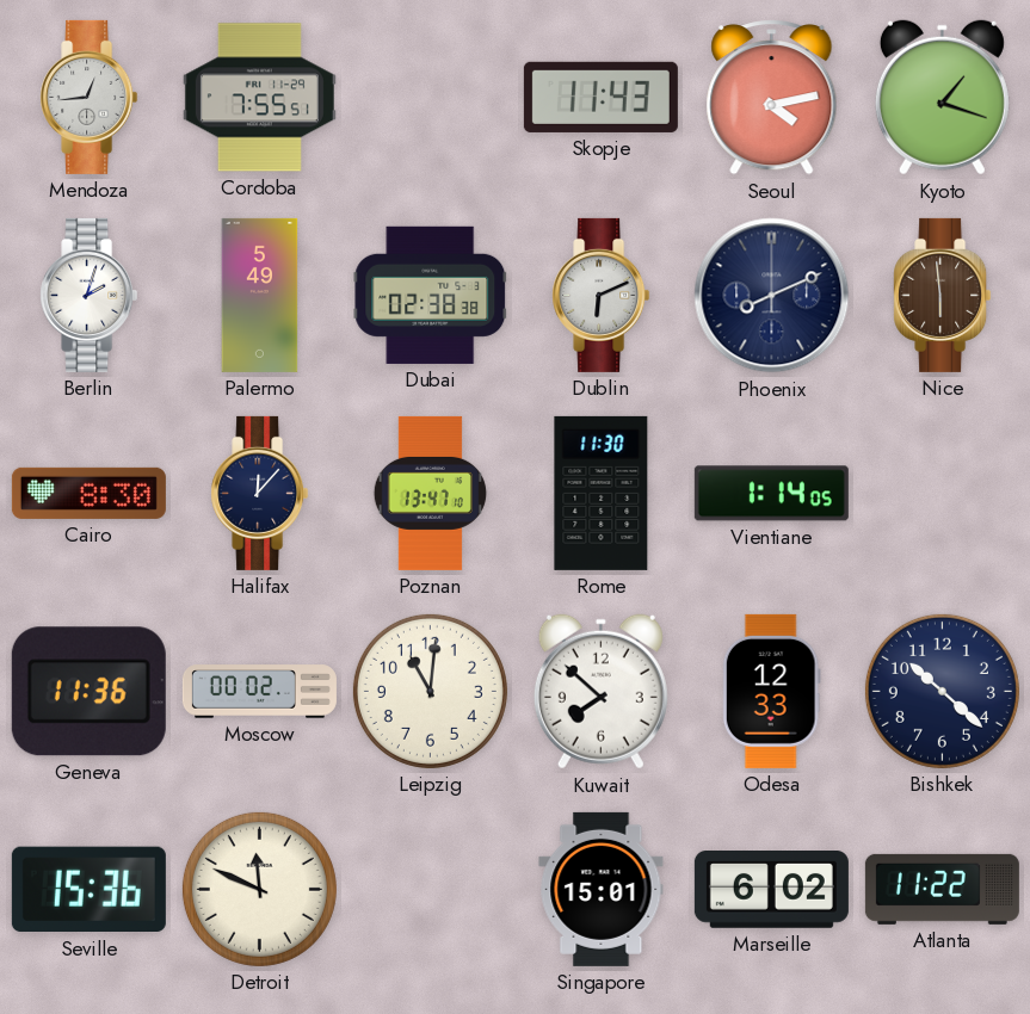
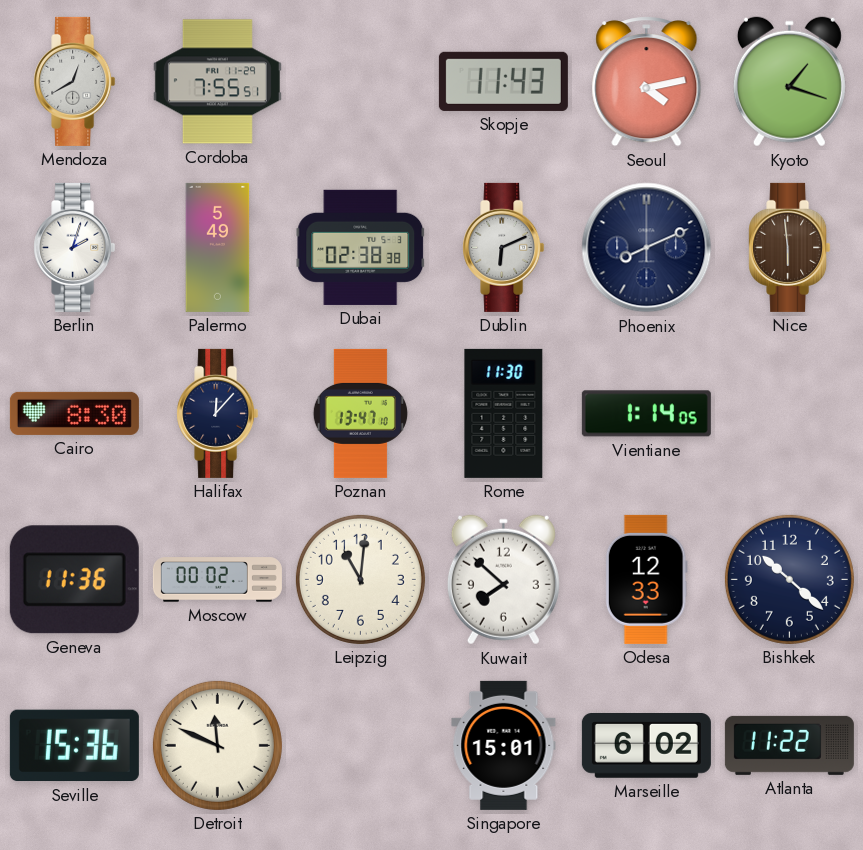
Mendoza: 12:44 -> 12:40 (75, 81)
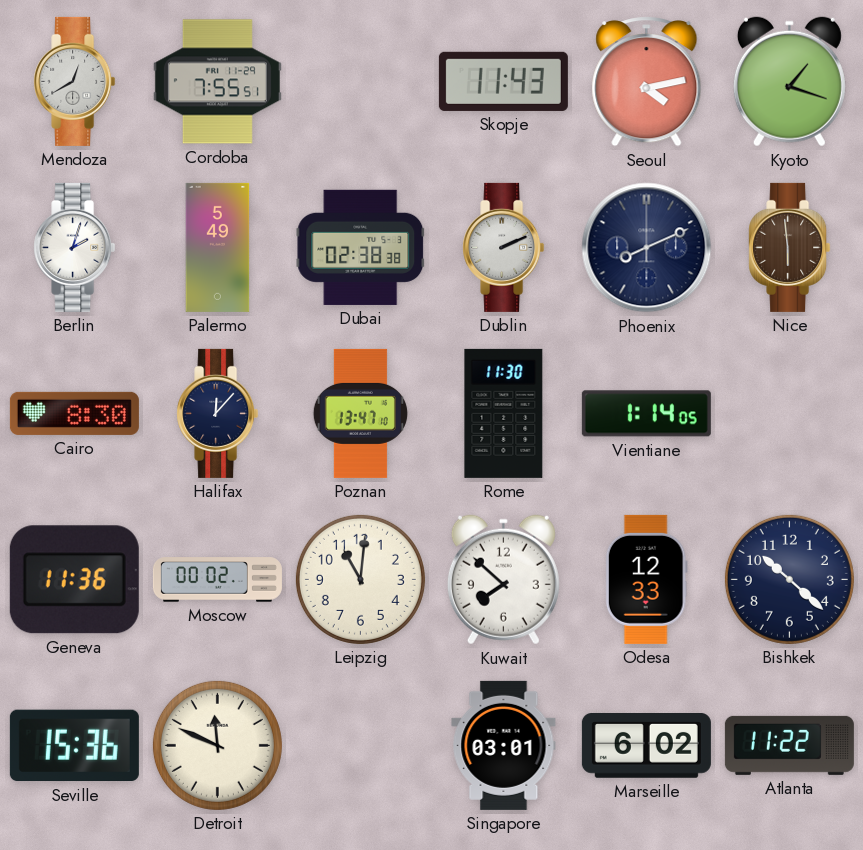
Dublin: 6:11 -> 2:11 (504, 247)
Singapore: 15:01 -> 03:01 (504, 745)
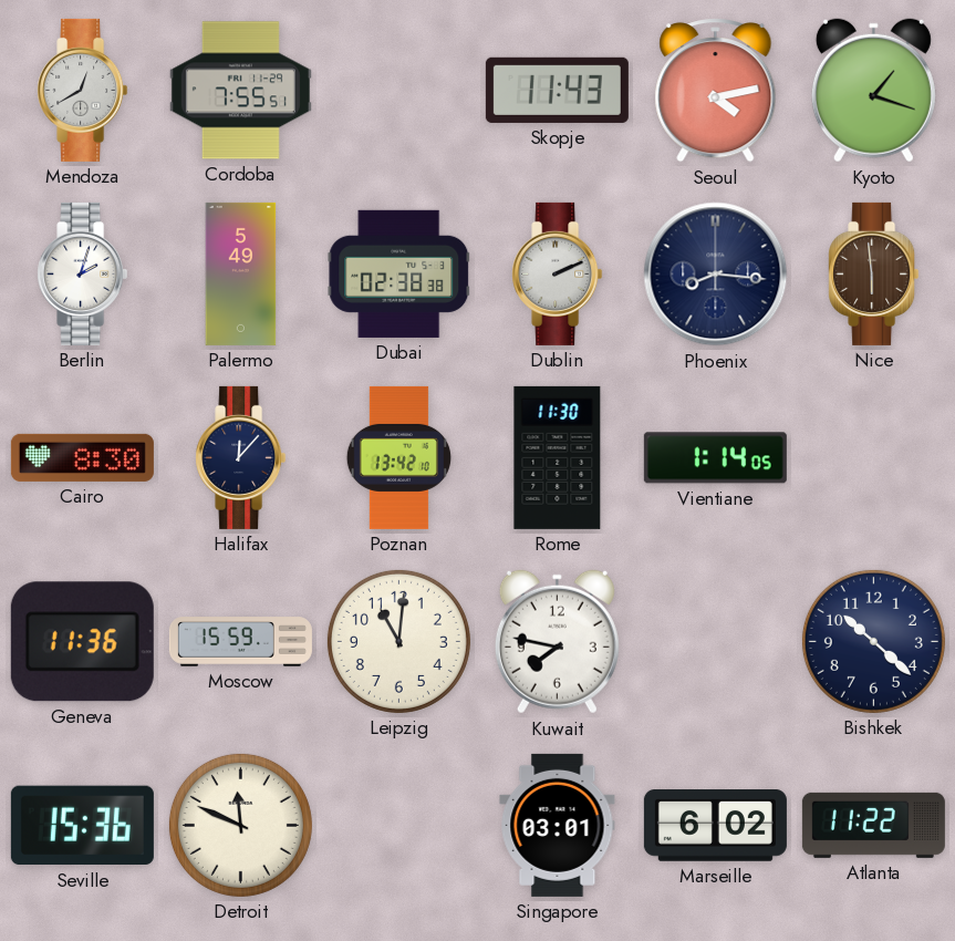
Phoenix: 8:11 -> 8:16 (716, 275)
Poznan: 13:47 -> 13:42 (398, 457)
Moscow: 00:02 -> 15:59 (240, 642)
Kuwait: 7:52 -> 7:47 (557, 642)
Odesa: 12:33 -> none (646, 579)
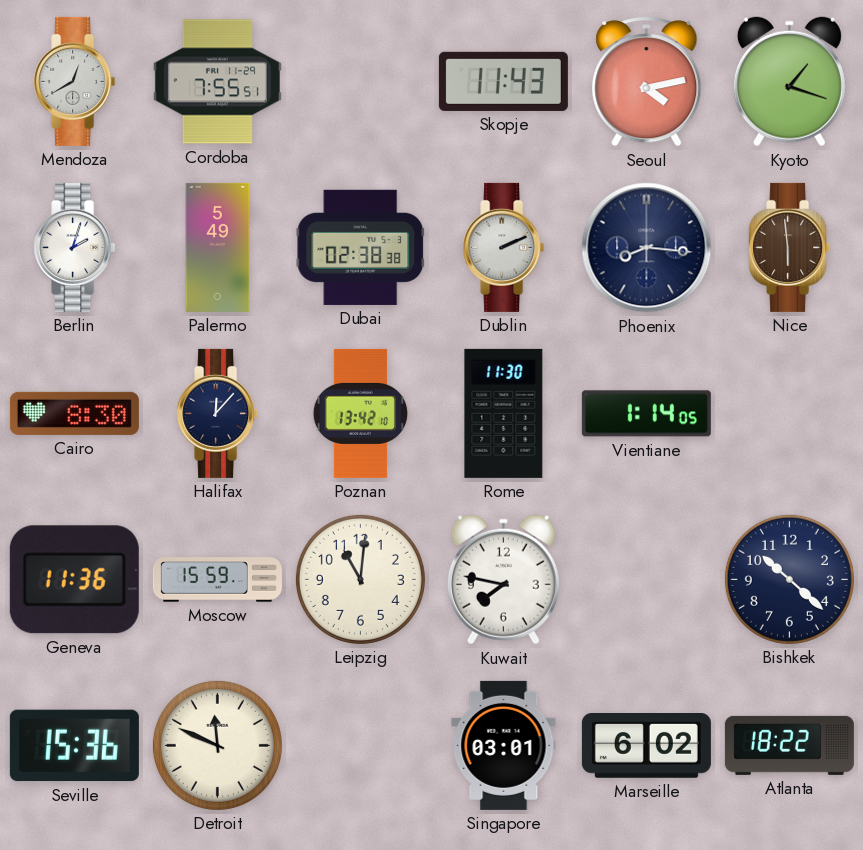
Atlanta: 11:22 -> 18:22 (789, 745)
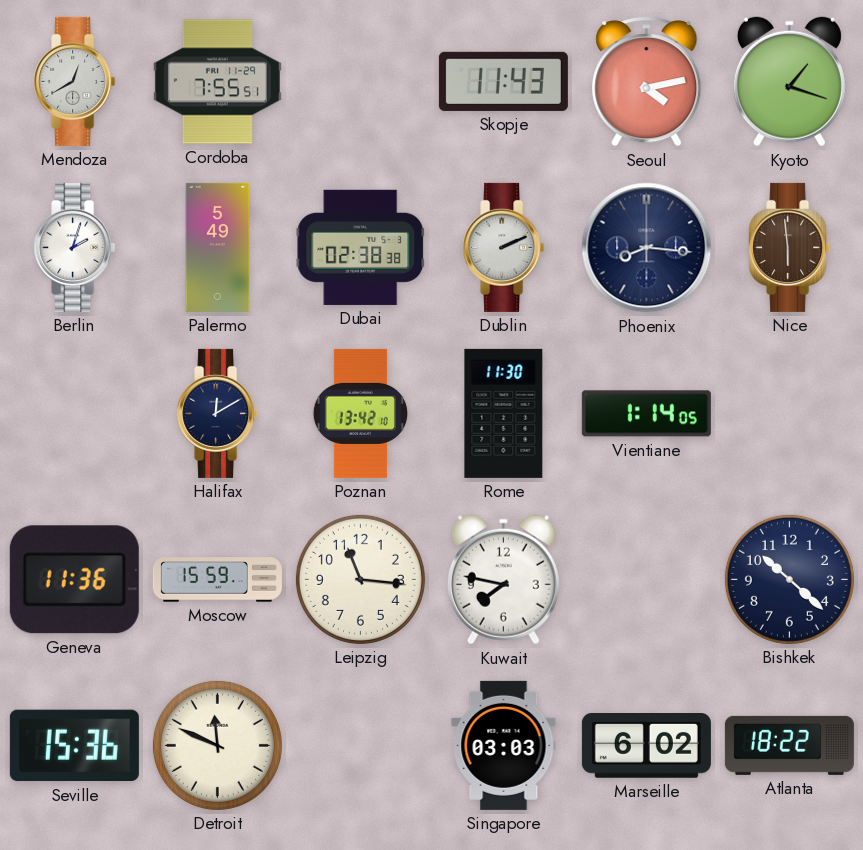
Cairo: 8:30 -> none (74, 413)
Halifax: 12:07 -> 12:10 (218, 413)
Leipzig: 11:01 -> 11:16 (360, 579)
Singapore: 03:01 -> 03:03 (504, 745)
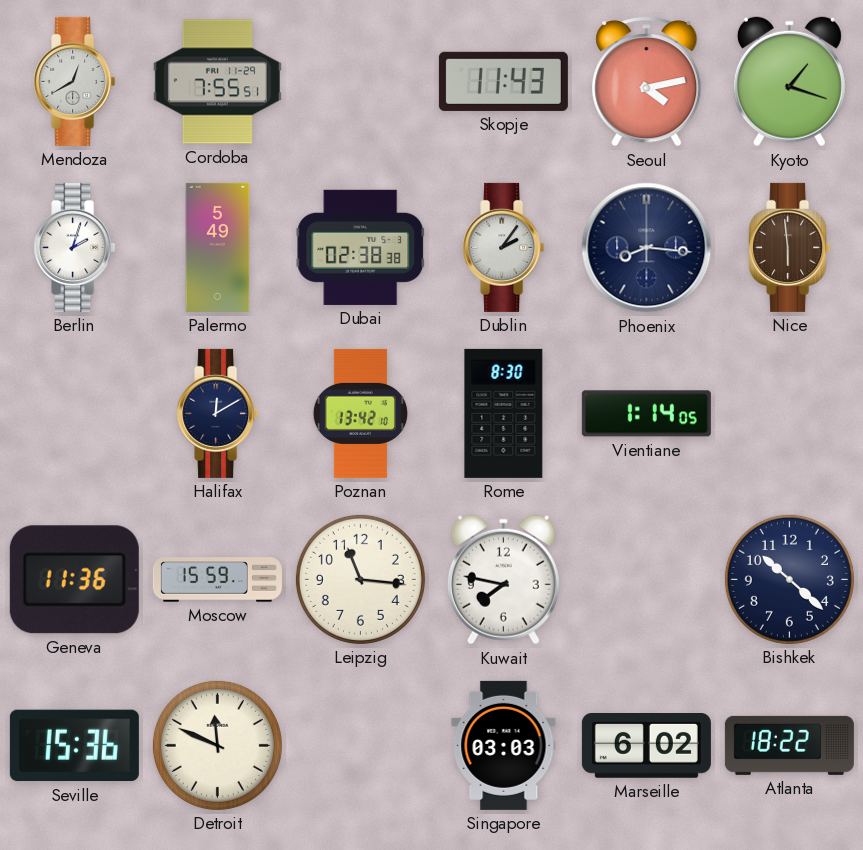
Dublin: 2:11 -> 2:06 (504, 247)
Rome: 11:30 -> 8:30 (504, 413)
